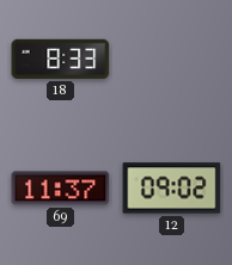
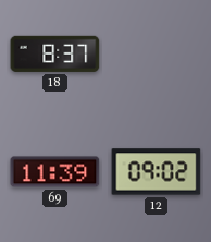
18: 8:33 -> 8:37 (55, 53)
69: 11:37 -> 11:39 (55, 172)
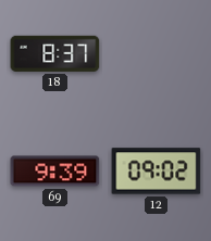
69: 11:39 -> 9:39 (55, 172)
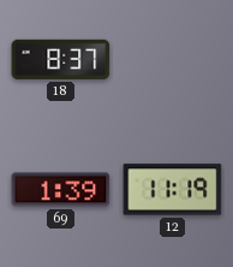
69: 9:39 -> 1:39 (61, 190)
12: 09:02 -> 11:19 (173, 190)
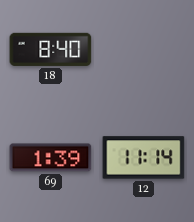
18: 8:37 -> 8:40 (51, 49)
12: 11:19 -> 11:14 (144, 158)
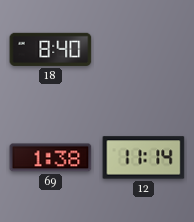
69: 1:39 -> 1:38 (51, 158)
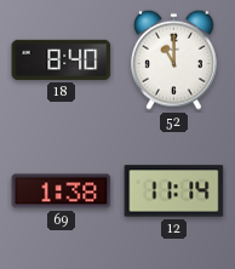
52: none -> 11:00 (173, 59)
